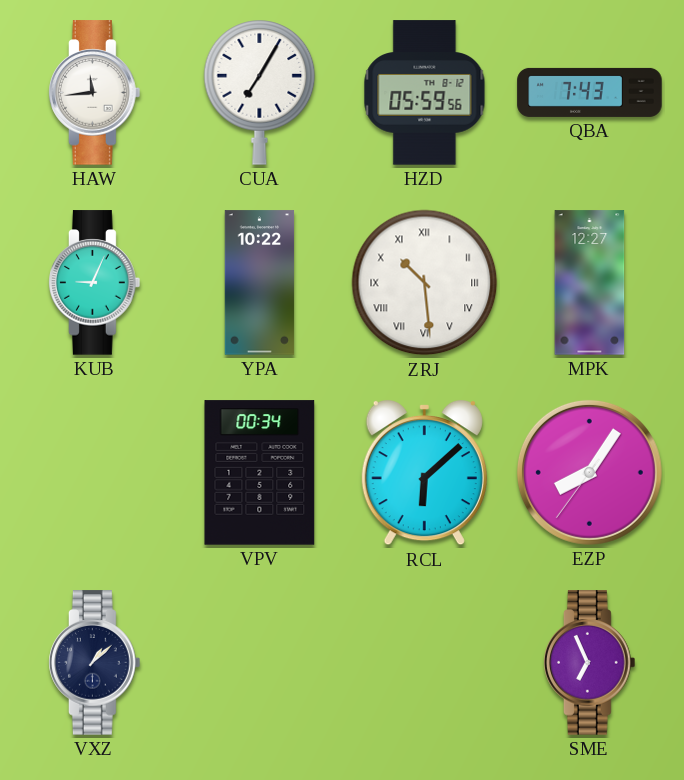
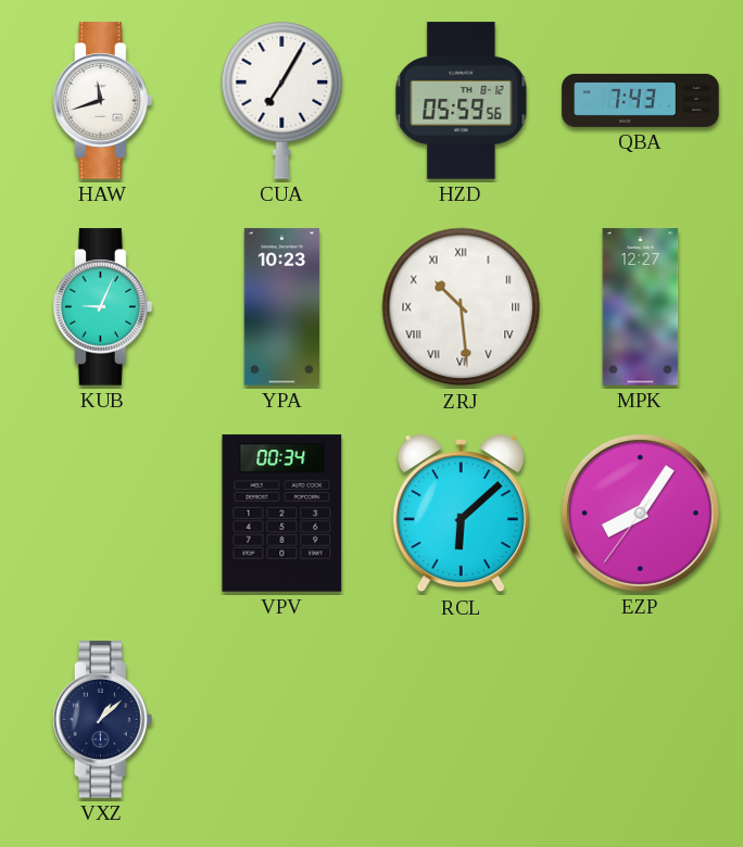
HAW: 11:44 -> 11:42 (103, 101)
YPA: 10:22 -> 10:23 (282, 307)
SME: 6:56 -> none (590, 663)
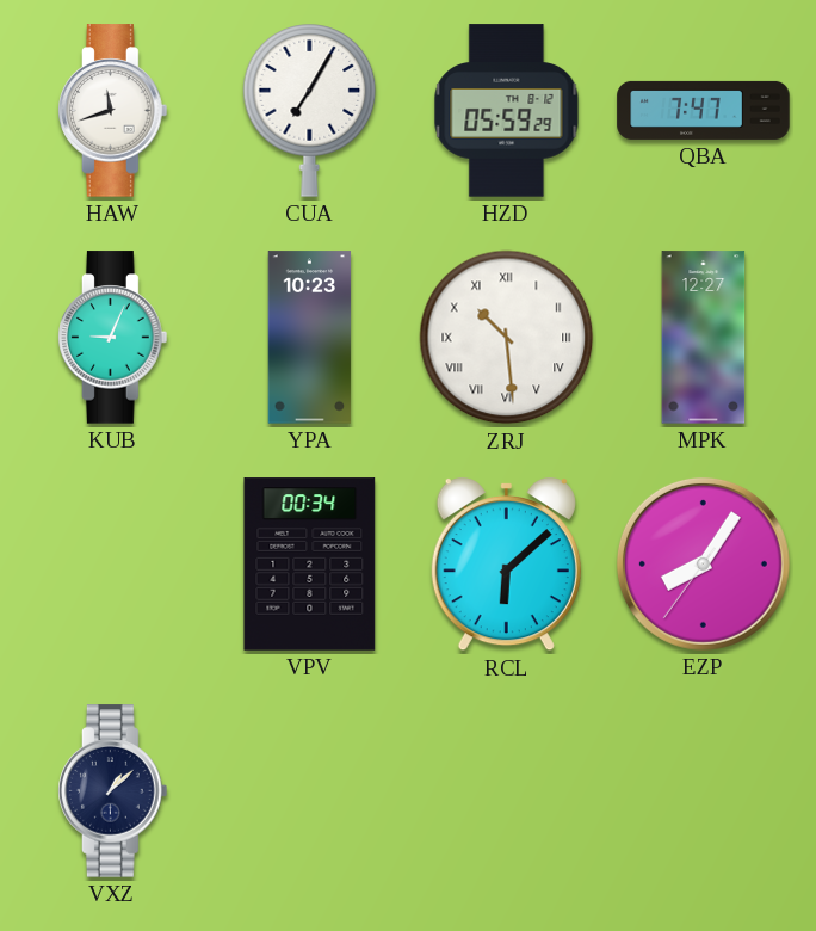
HZD: 05:59:56 -> 05:59:29 (507, 111)
QBA: 7:43 -> 7:47 (704, 110)
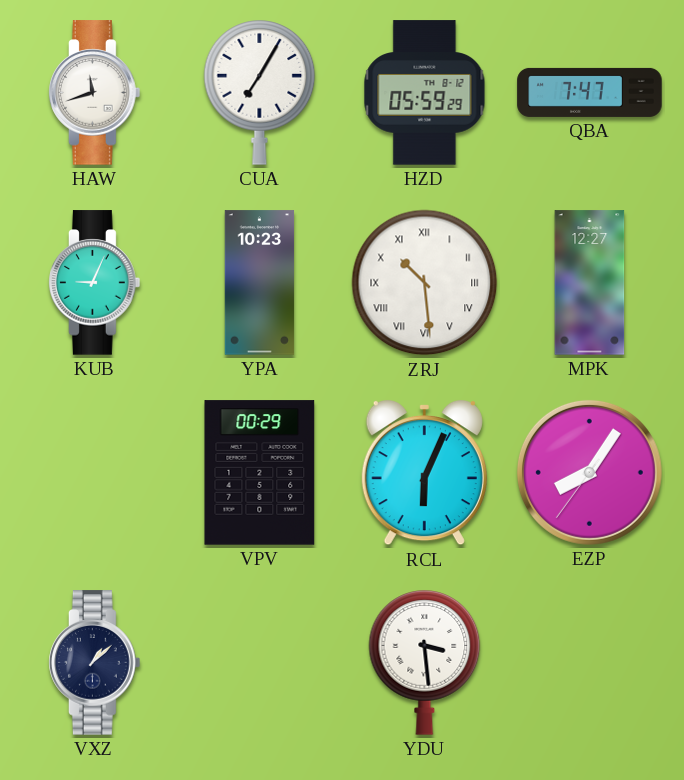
VPV: 00:34 -> 00:29 (260, 473)
RCL: 6:08 -> 6:04 (424, 473)
YDU: none -> 3:29 (425, 663)
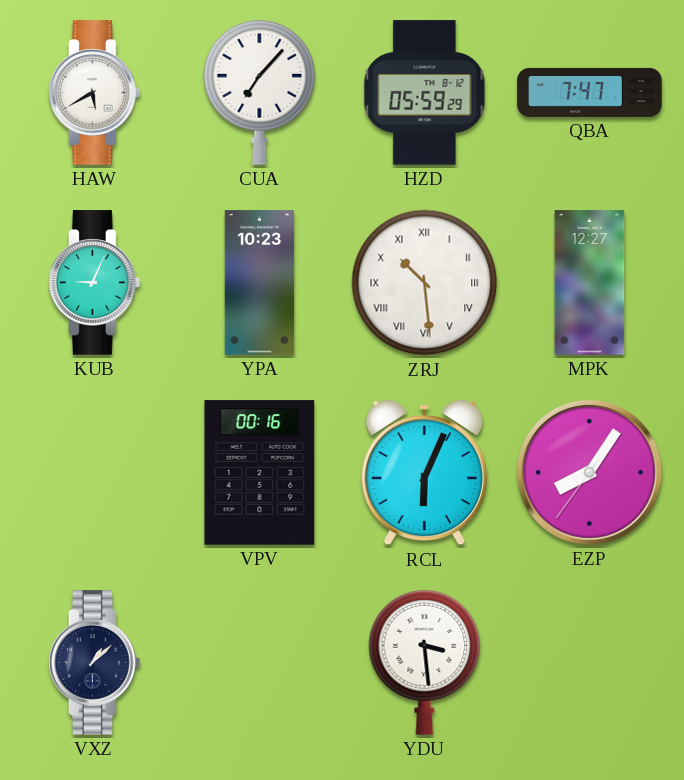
HAW: 11:42 -> 5:40 (95, 93)
CUA: 7:05 -> 7:07 (260, 93)
VPV: 00:29 -> 00:16 (260, 473)
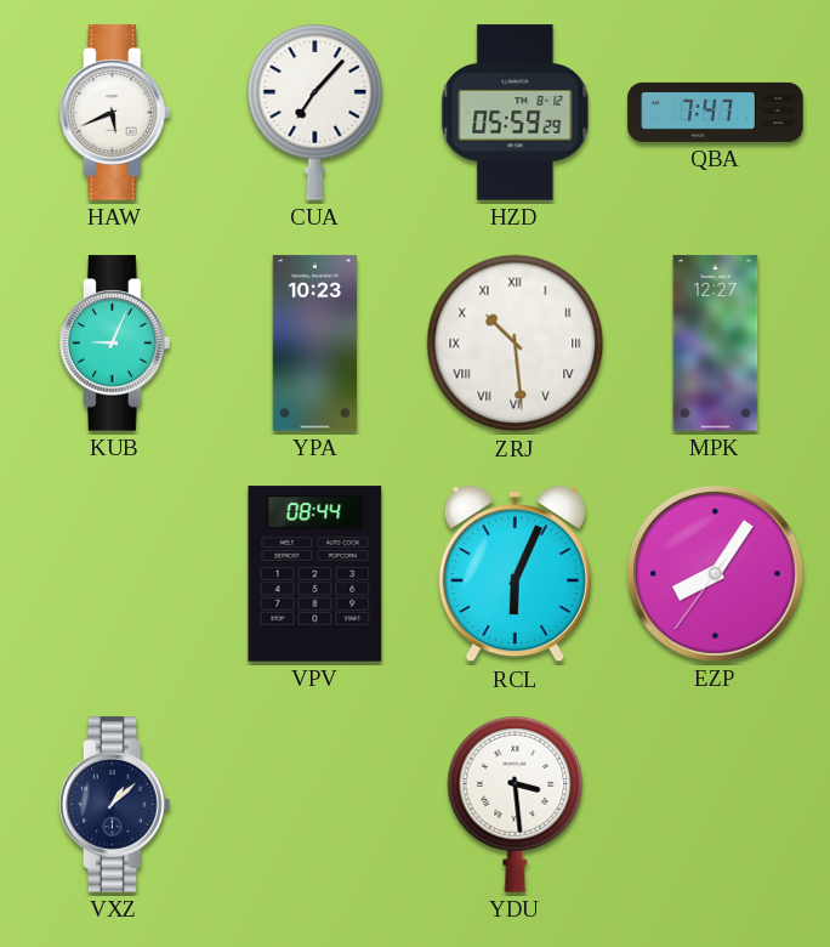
HAW: 5:40 -> 5:41 (115, 113)
VPV: 00:16 -> 08:44 (315, 574)
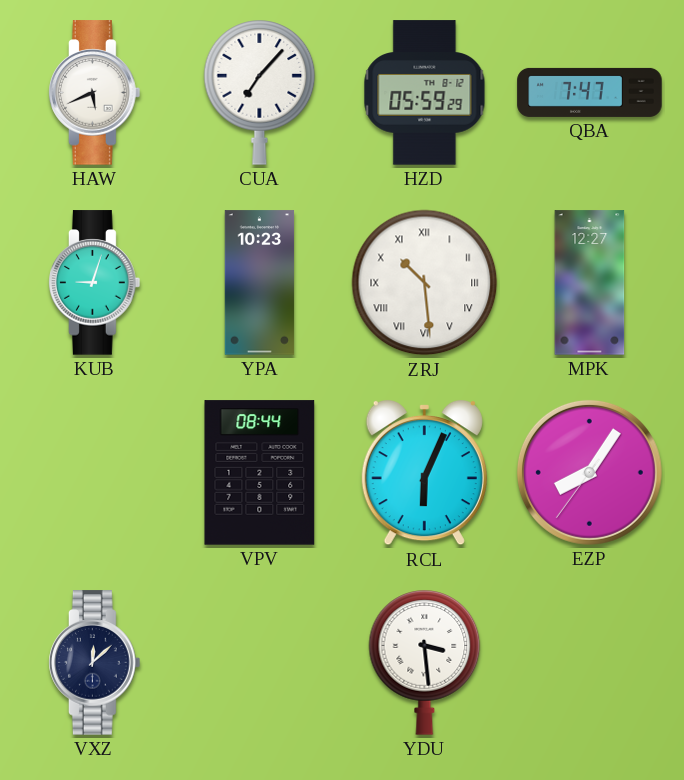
KUB: 9:04 -> 9:03 (95, 283)
VXZ: 1:08 -> 12:08 (95, 663)
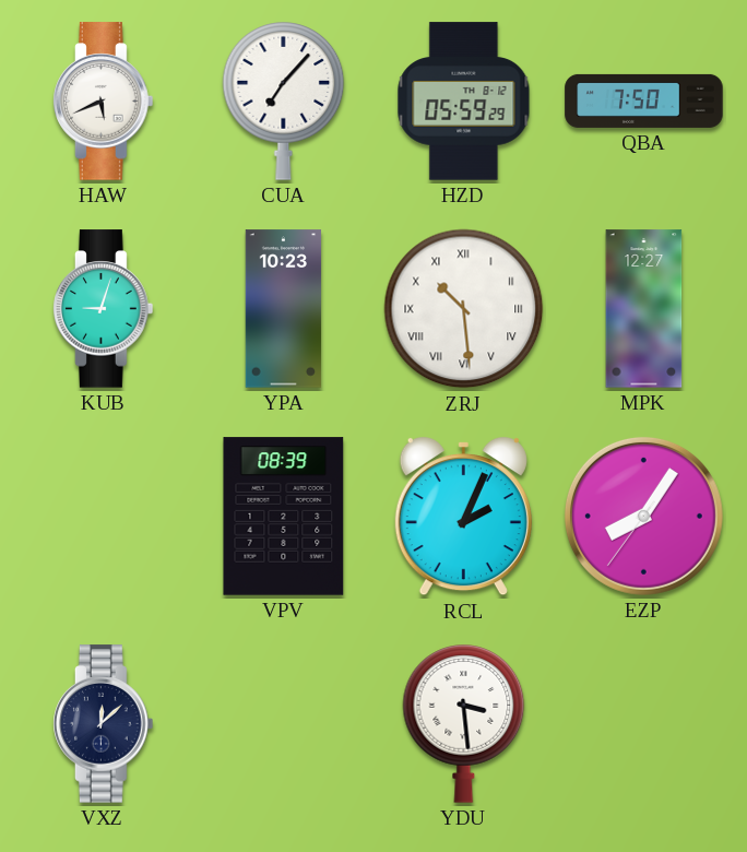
QBA: 7:47 -> 7:50 (644, 100)
VPV: 08:44 -> 08:39 (284, 517)
RCL: 6:04 -> 2:04 (463, 517)
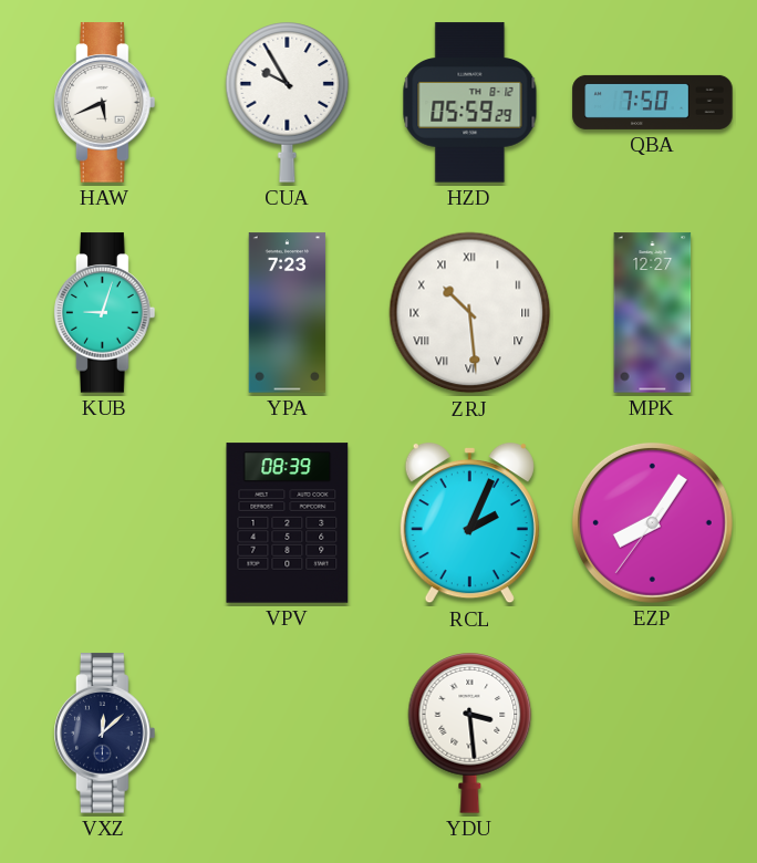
CUA: 7:07 -> 9:55 (288, 103)
YPA: 10:23 -> 7:23 (288, 313)
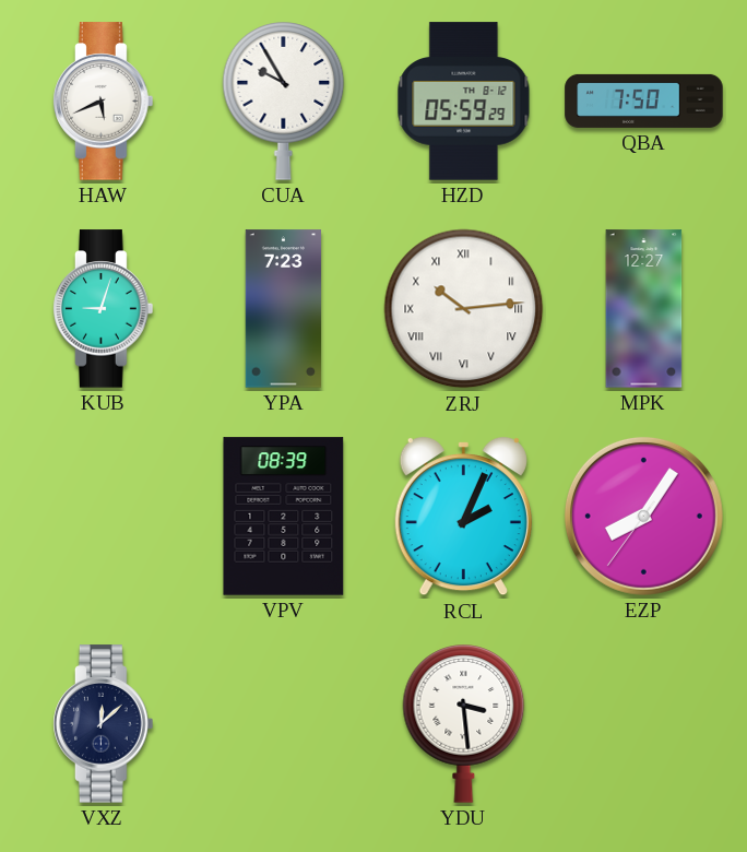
ZRJ: 10:29 -> 10:14 (464, 309)
